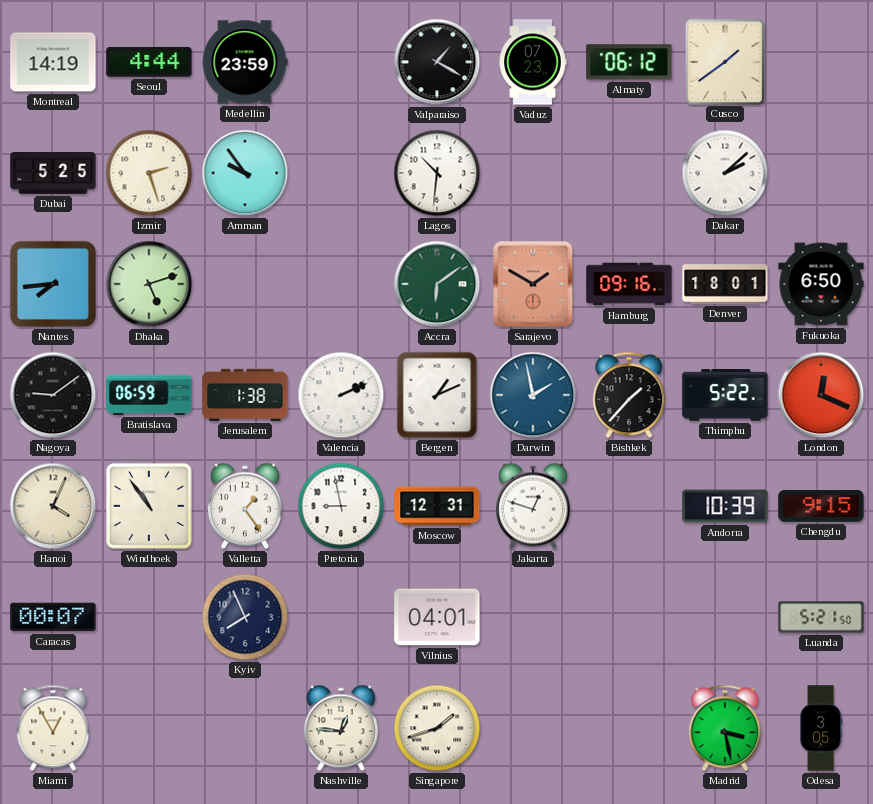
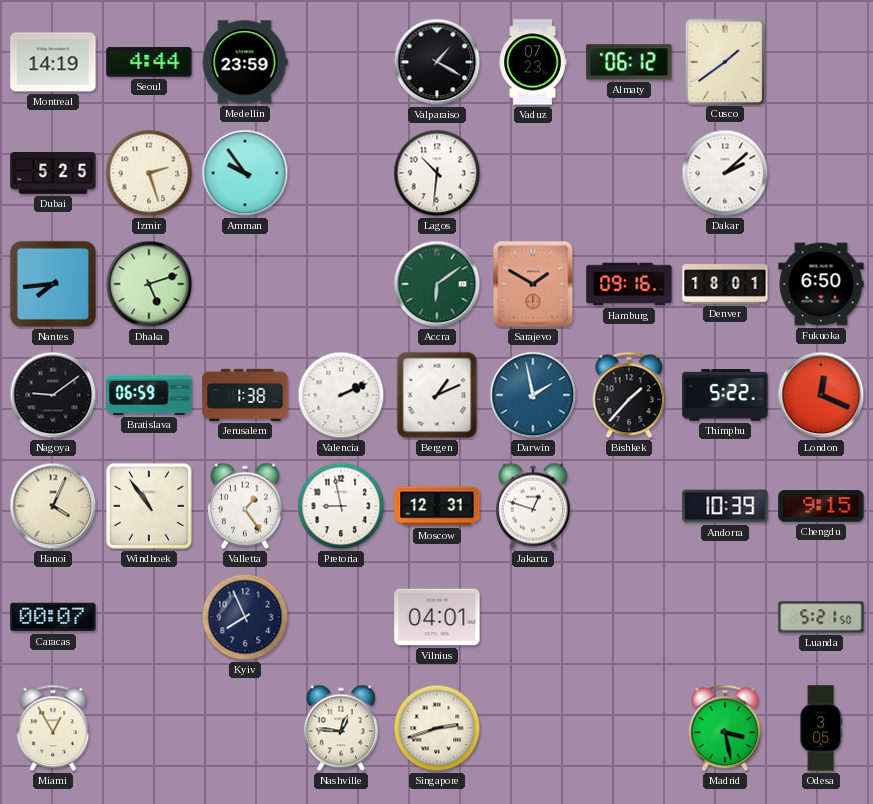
Singapore: 1:42 -> 2:42 (437, 728)
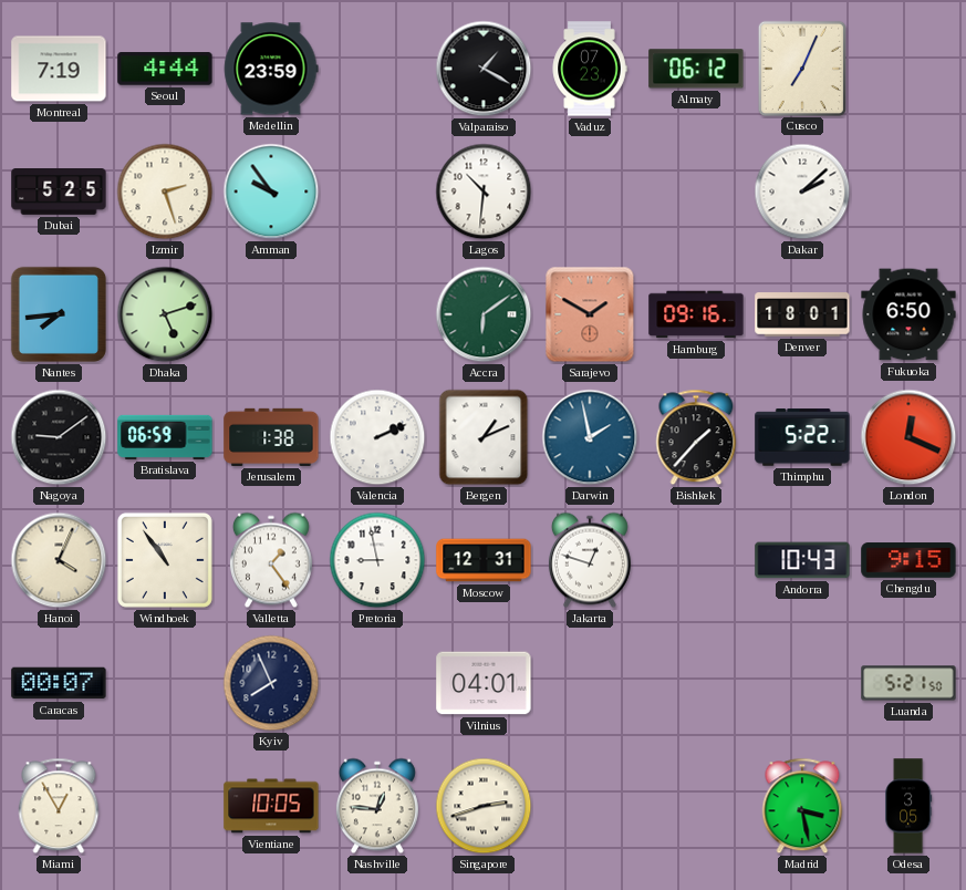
Montreal: 14:19 -> 7:19 (59, 69)
Cusco: 1:39 -> 7:04 (801, 68)
Andorra: 10:39 -> 10:43 (802, 560)
Vientiane: none -> 10:05 (271, 806)
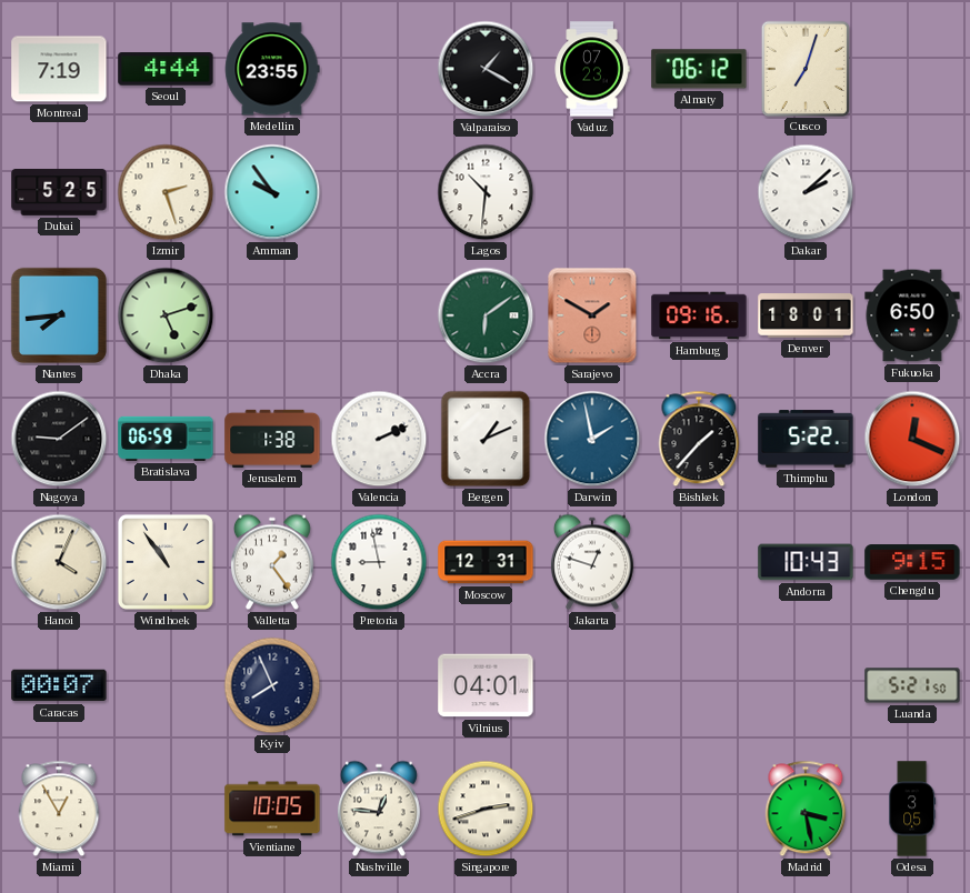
Medellin: 23:59 -> 23:55 (272, 69)
Cusco: 7:04 -> 7:03 (804, 68)
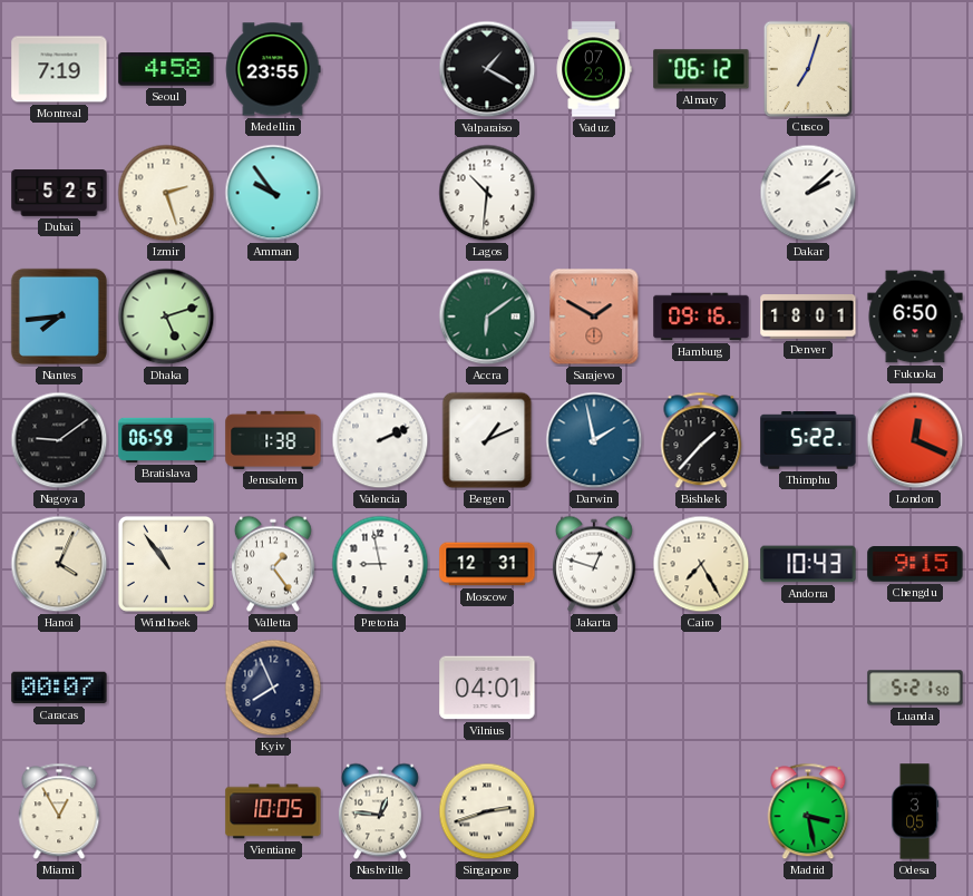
Seoul: 4:44 -> 4:58 (166, 69)
Cairo: none -> 7:25 (701, 564)
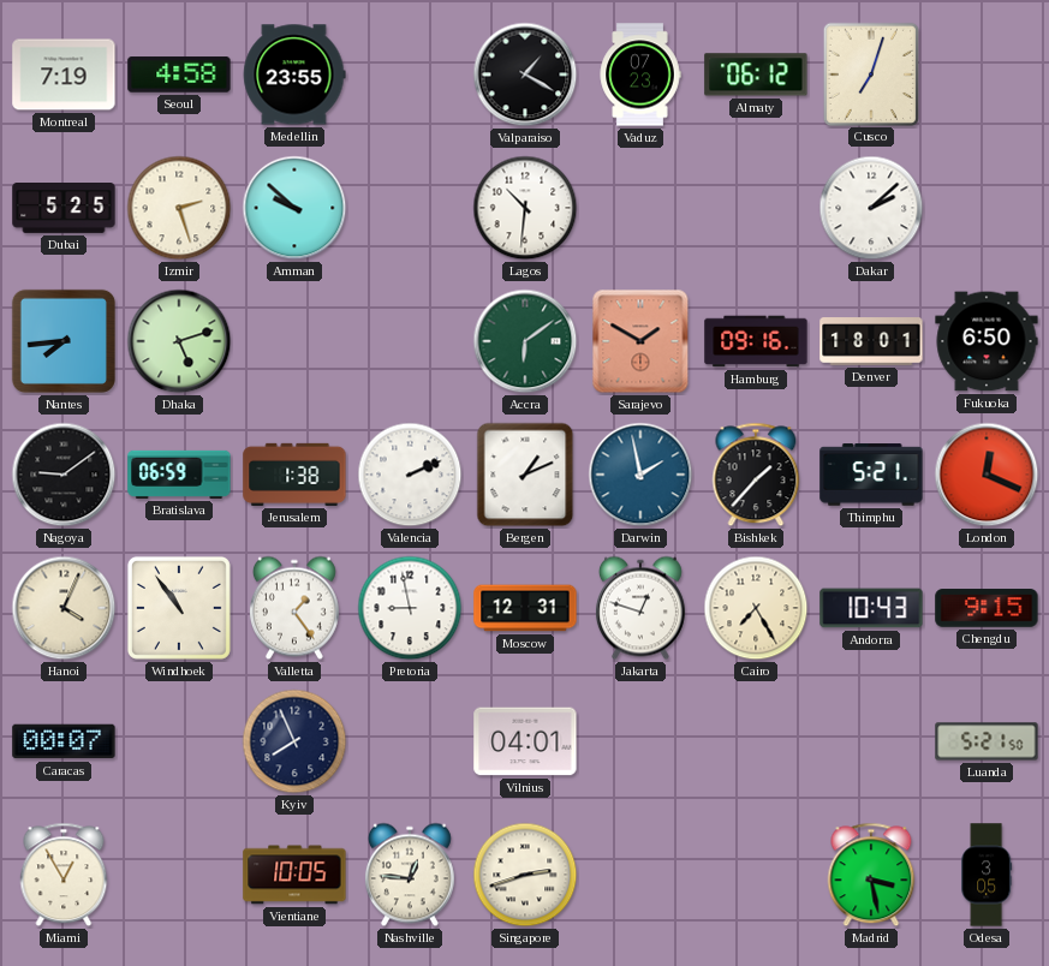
Amman: 9:54 -> 9:52 (294, 208)
Thimphu: 5:22 -> 5:21 (871, 475)
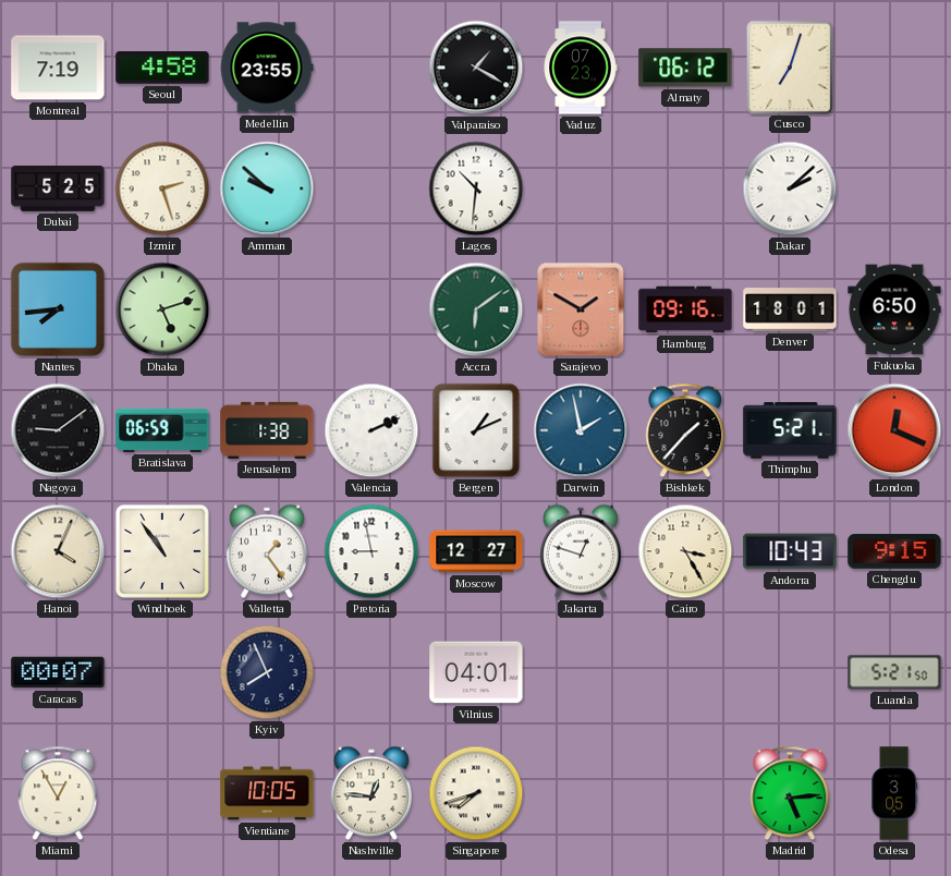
Moscow: 12:31 -> 12:27 (476, 551)
Cairo: 7:25 -> 3:25 (685, 551)
Singapore: 2:42 -> 7:42 (476, 793)
Madrid: 3:28 -> 5:14 (790, 793)
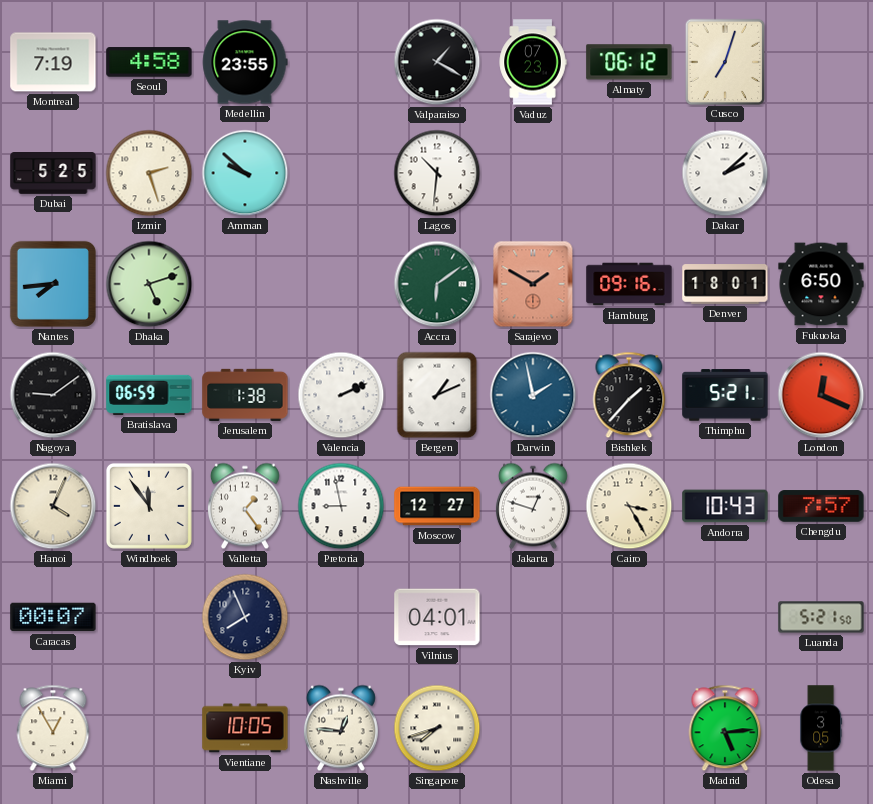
Windhoek: 10:54 -> 11:54 (149, 506)
Chengdu: 9:15 -> 7:57 (821, 506)
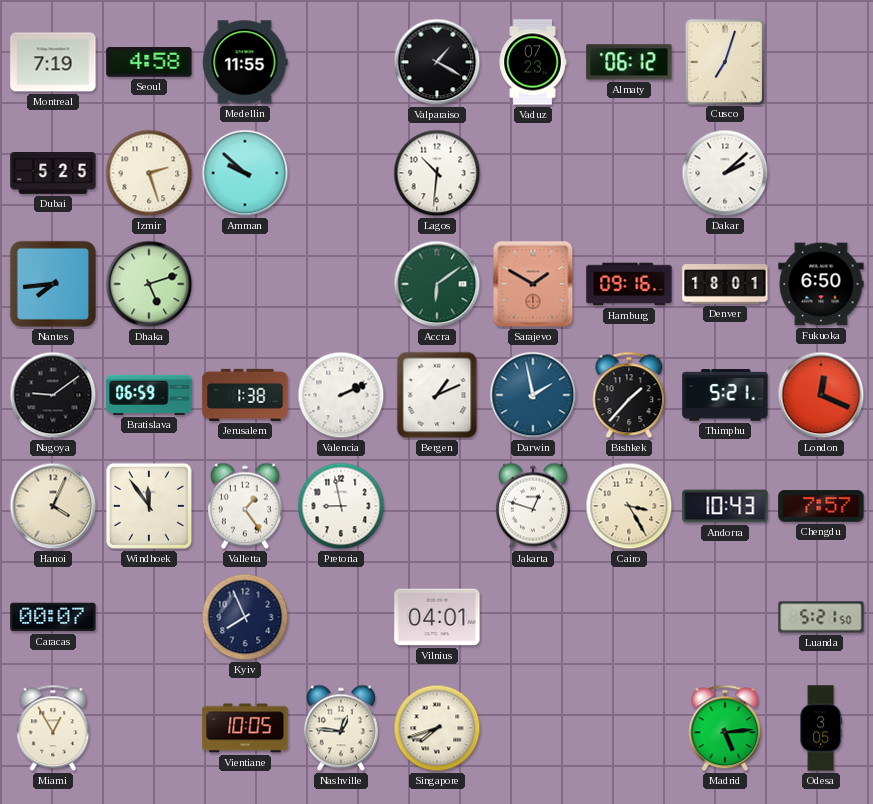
Medellin: 23:55 -> 11:55 (245, 62)
Moscow: 12:27 -> none (437, 506)
